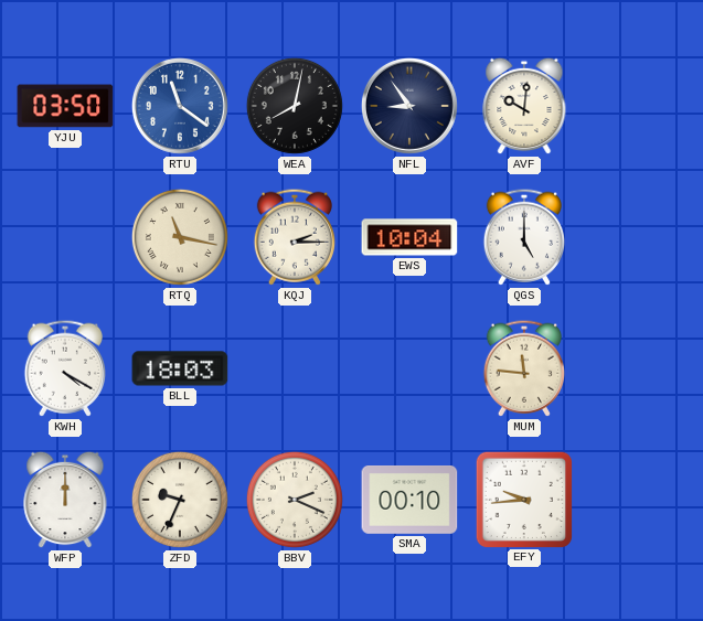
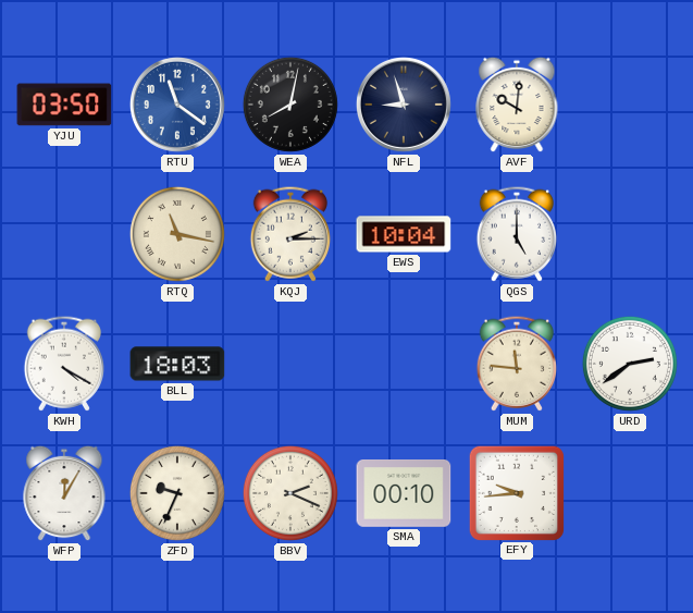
NFL: 8:54 -> 8:57 (404, 105)
URD: none -> 2:39 (630, 364)
WFP: 12:00 -> 12:05 (64, 493)
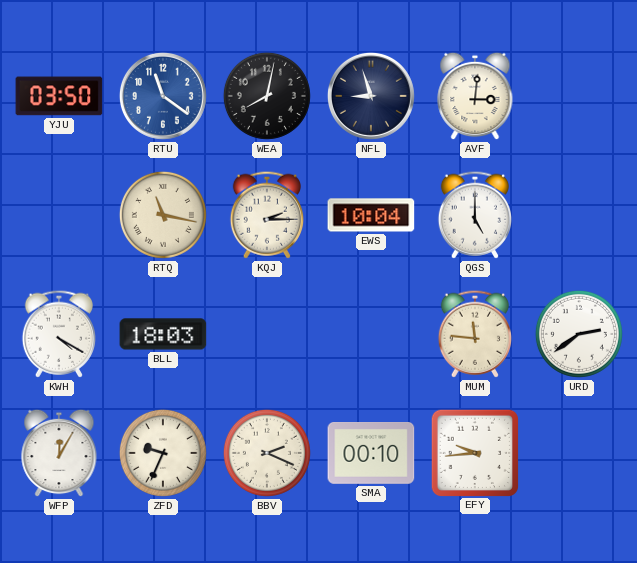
AVF: 10:01 -> 3:01 (475, 96)
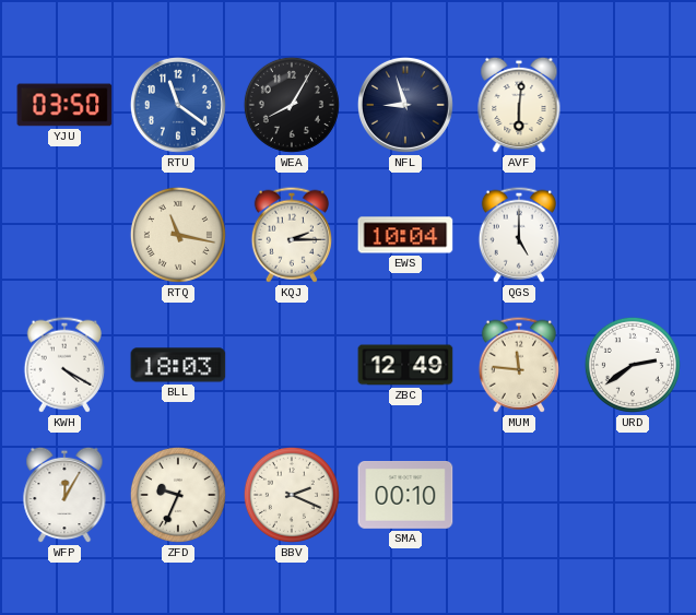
WEA: 8:02 -> 8:05 (292, 105)
AVF: 3:01 -> 6:01 (519, 105)
ZBC: none -> 12:49 (405, 365)
EFY: 9:44 -> none (474, 452)
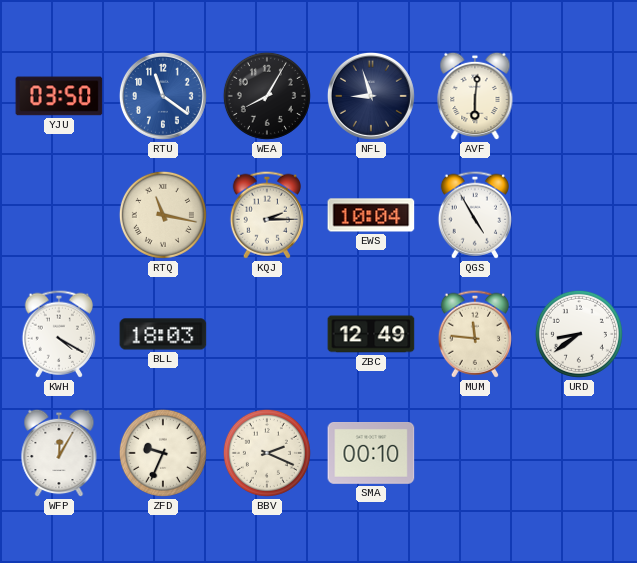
QGS: 5:00 -> 4:55 (474, 215)
URD: 2:39 -> 8:39 (579, 334)
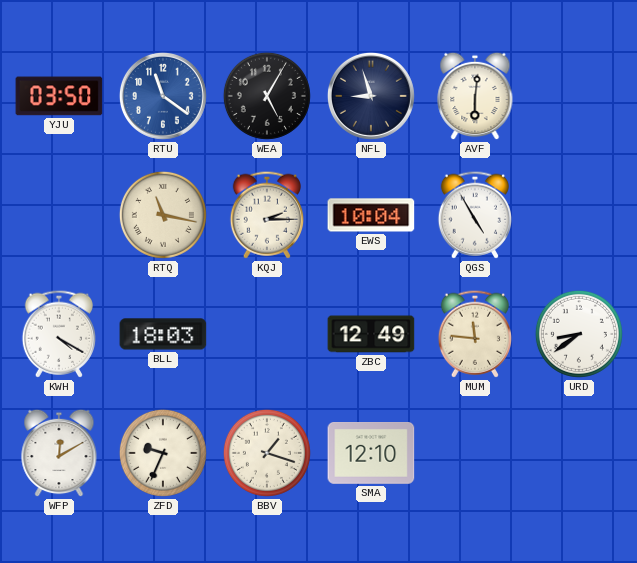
WEA: 8:05 -> 5:05 (267, 96)
WFP: 12:05 -> 12:10 (59, 453)
BBV: 2:19 -> 1:18 (267, 453)
SMA: 00:10 -> 12:10 (371, 454)
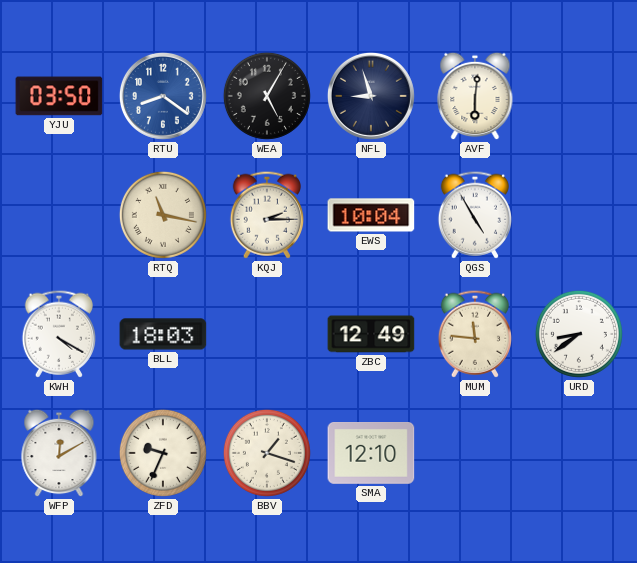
RTU: 11:21 -> 8:21 (163, 96)
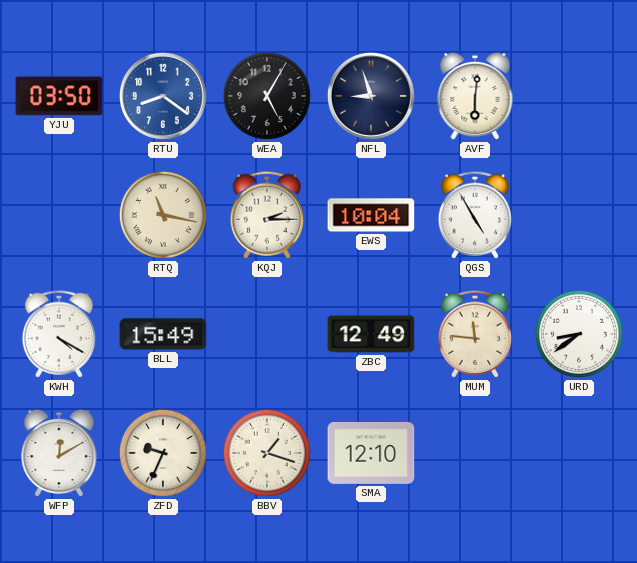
BLL: 18:03 -> 15:49 (163, 334)
